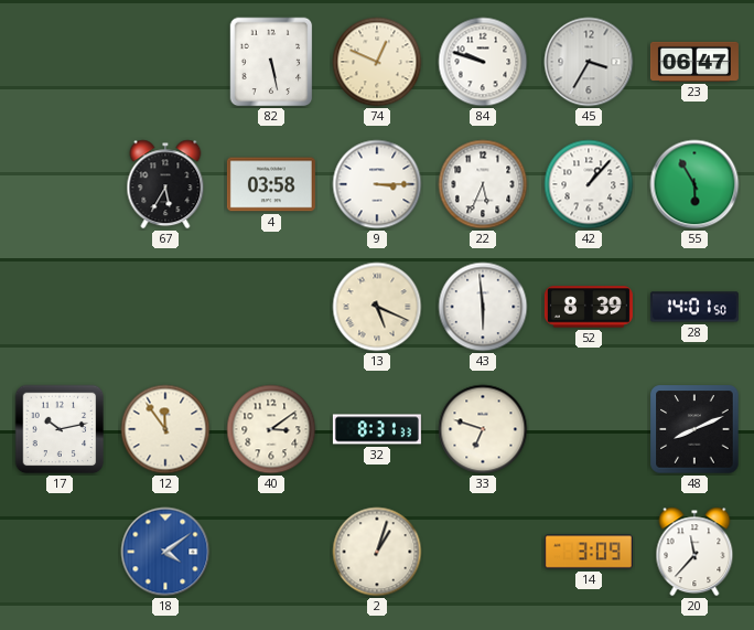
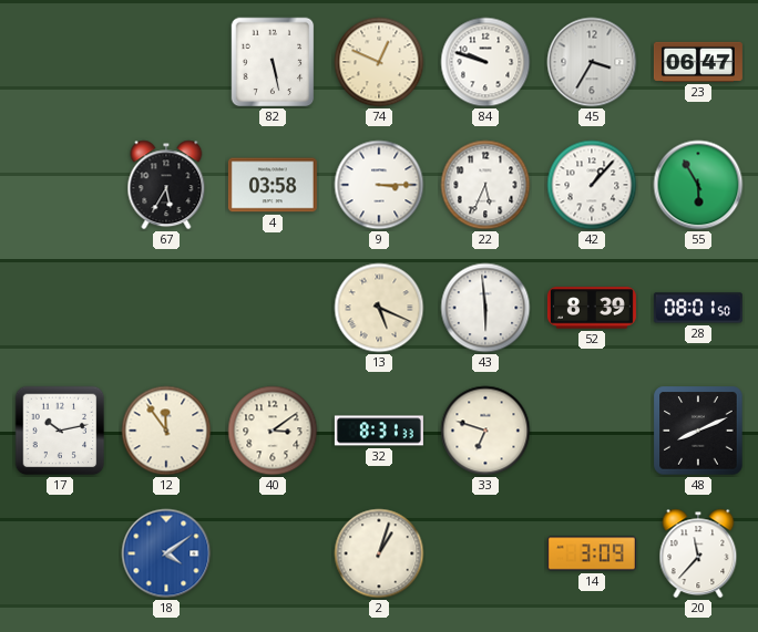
28: 14:01 -> 08:01 (698, 308)
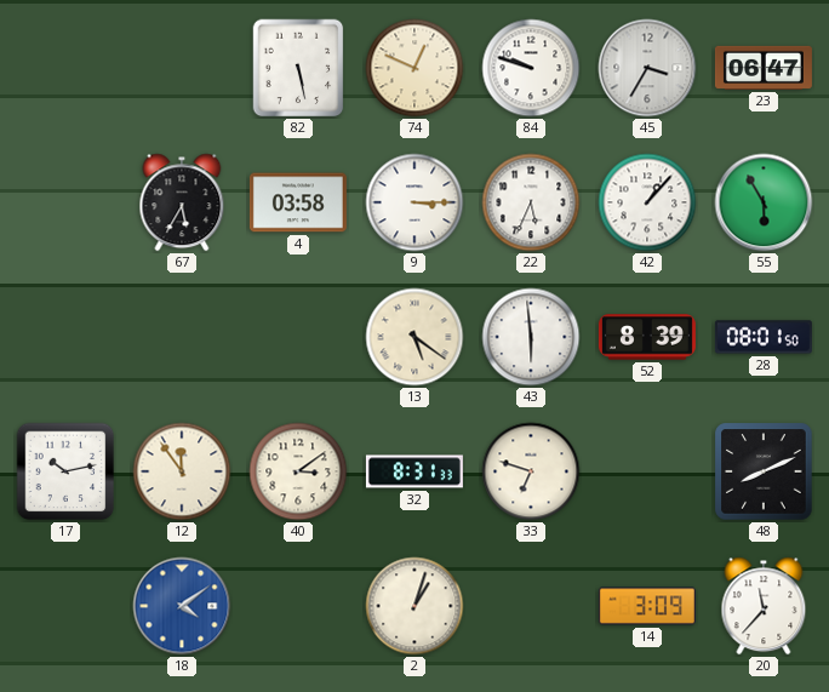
13: 5:19 -> 5:21 (414, 337)
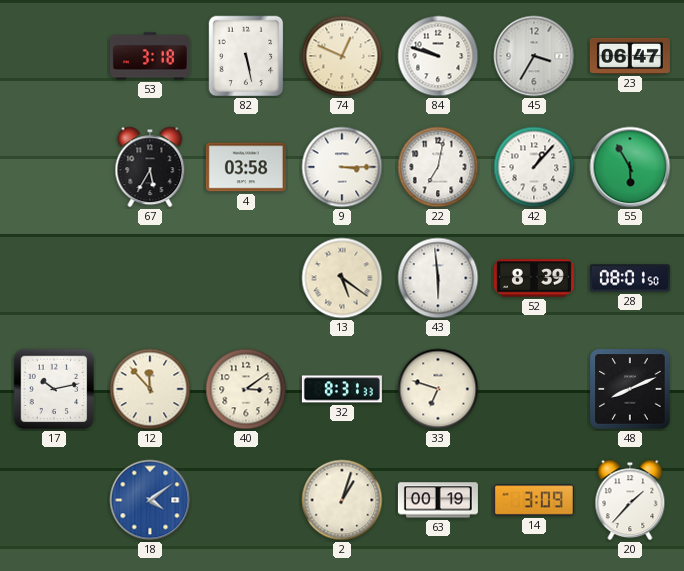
53: none -> 3:18 (150, 56)
22: 5:34 -> 7:02 (438, 167)
12: 11:54 -> 11:53 (150, 389)
63: none -> 00:19 (438, 500)
20: 11:37 -> 1:37 (630, 500)
